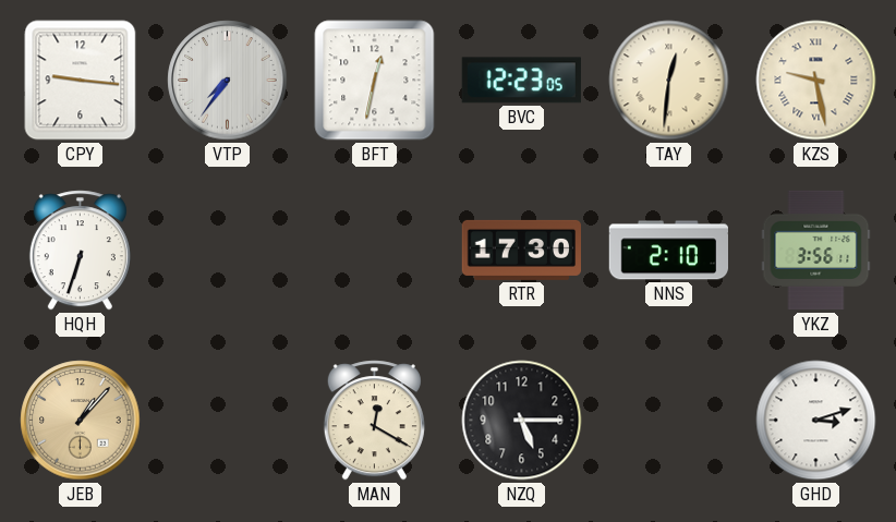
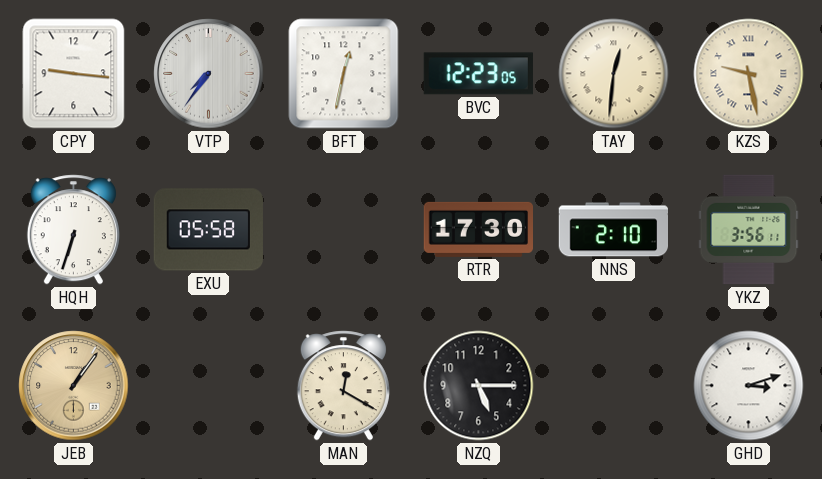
EXU: none -> 05:58 (208, 230)
JEB: 1:07 -> 1:06 (74, 386)
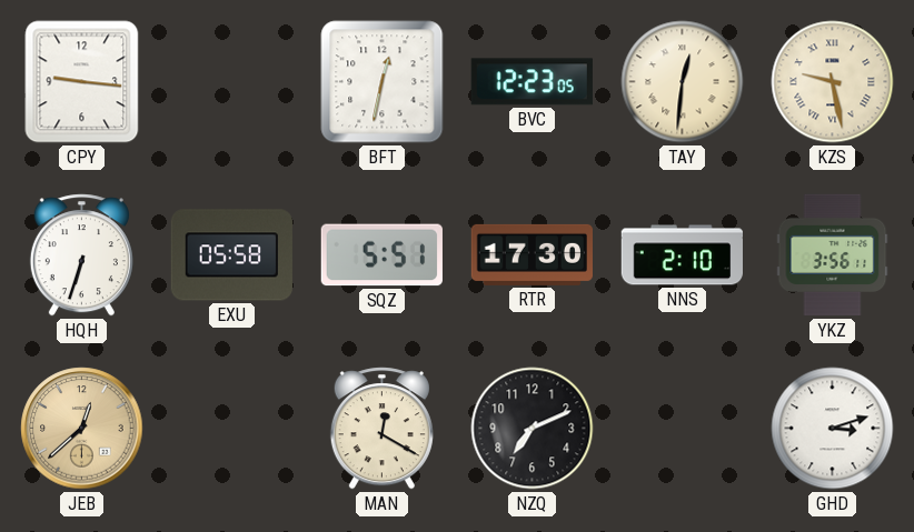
VTP: 7:36 -> none (209, 74)
SQZ: none -> 5:51 (381, 255)
JEB: 1:06 -> 12:38 (82, 429)
NZQ: 5:15 -> 7:11 (533, 429)
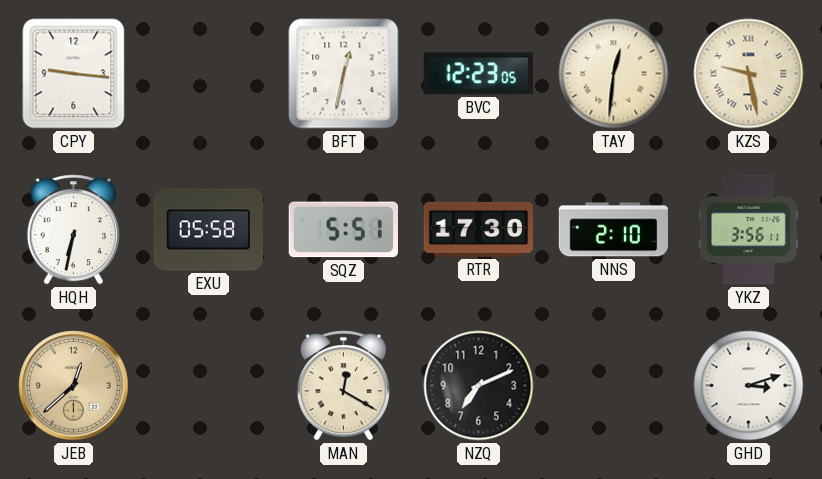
HQH: 6:33 -> 6:32 (73, 230)
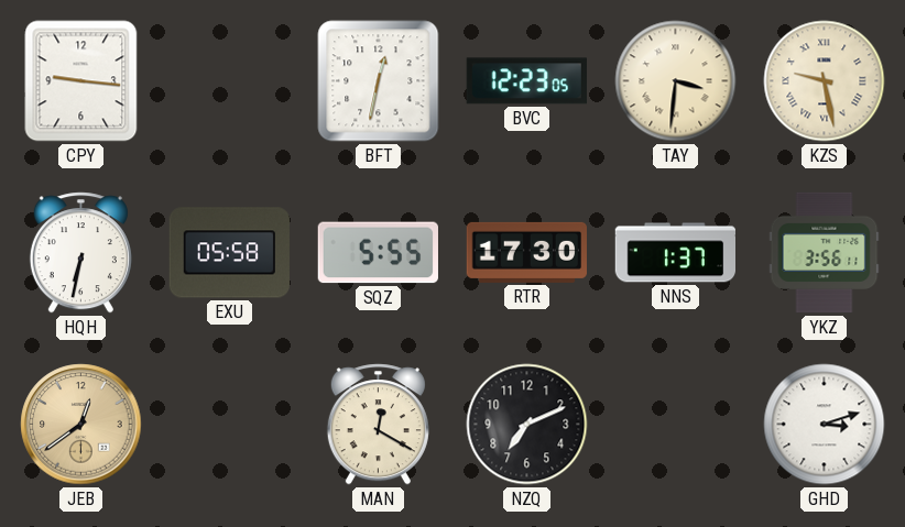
TAY: 12:31 -> 3:31 (676, 81)
SQZ: 5:51 -> 5:55 (378, 253)
NNS: 2:10 -> 1:37 (676, 253)
JEB: 12:38 -> 12:39 (81, 425)
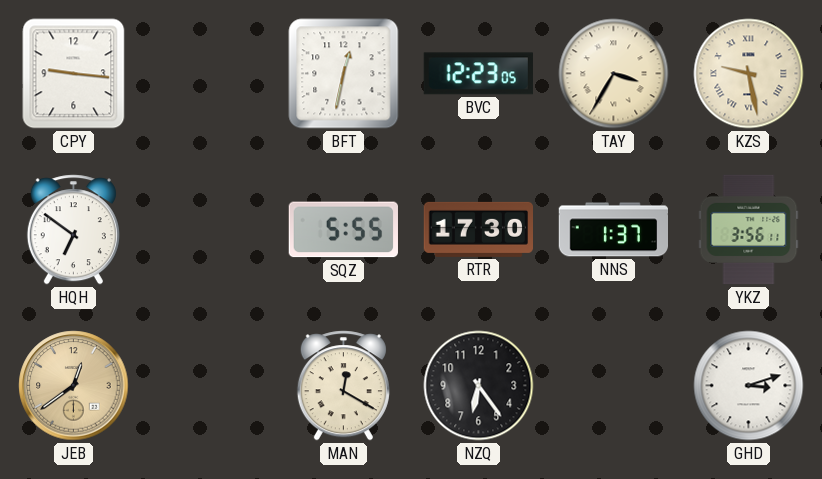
TAY: 3:31 -> 3:35 (614, 74)
HQH: 6:32 -> 6:51 (73, 230)
EXU: 05:58 -> none (229, 253)
NZQ: 7:11 -> 6:24 (479, 386)
